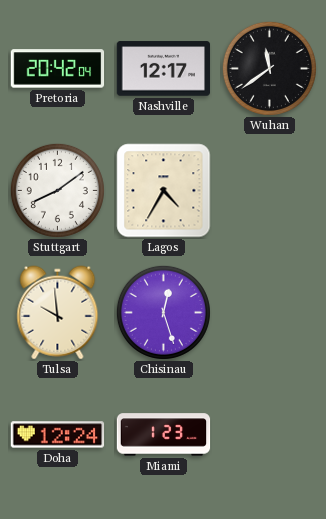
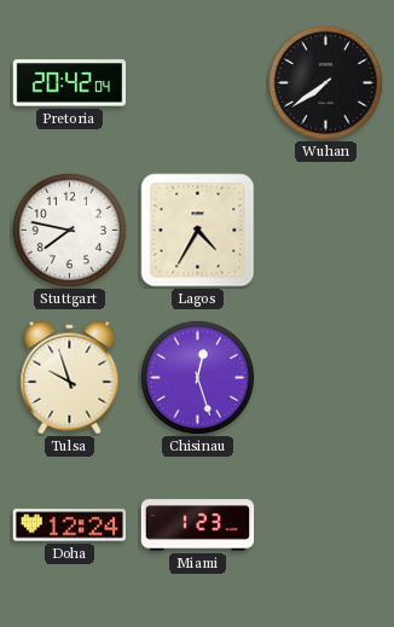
Nashville: 12:17 -> none (164, 69)
Wuhan: 11:39 -> 7:39 (325, 82)
Stuttgart: 8:09 -> 7:47 (69, 230)
Tulsa: 9:59 -> 9:57 (70, 378)
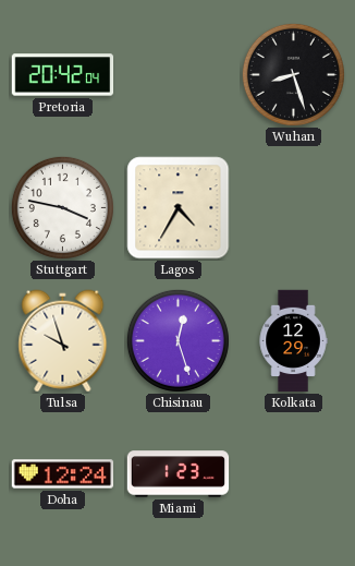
Wuhan: 7:39 -> 8:27 (293, 74)
Stuttgart: 7:47 -> 3:47 (62, 207)
Kolkata: none -> 12:29 (293, 341)
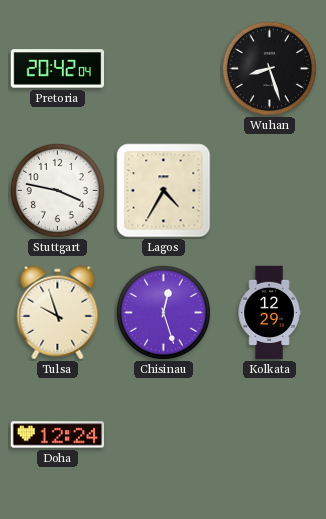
Miami: 1:23 -> none (179, 474)
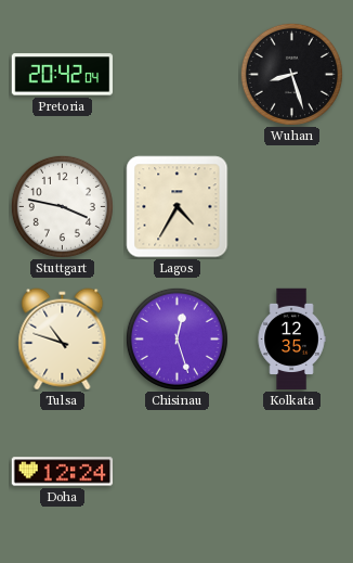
Tulsa: 9:57 -> 10:48 (63, 340)
Kolkata: 12:29 -> 12:35 (291, 340)
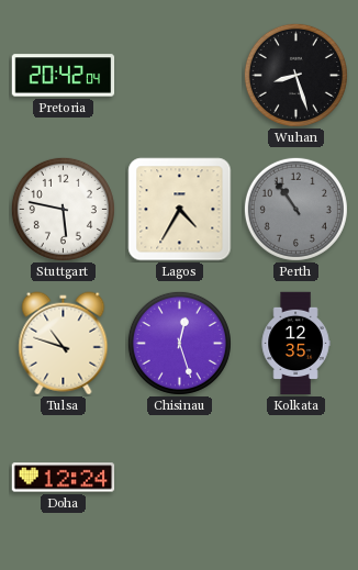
Stuttgart: 3:47 -> 5:47 (63, 209)
Perth: none -> 10:54 (295, 209)
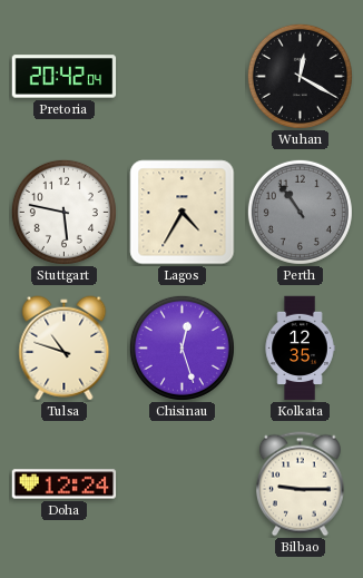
Wuhan: 8:27 -> 12:20 (300, 76)
Bilbao: none -> 9:15 (300, 484)
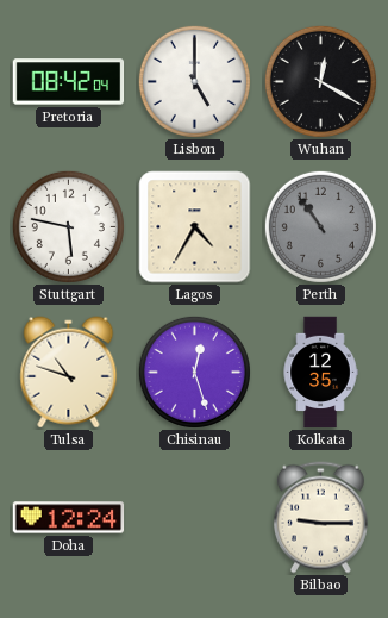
Pretoria: 20:42 -> 08:42 (69, 82)
Lisbon: none -> 5:00 (194, 81)
